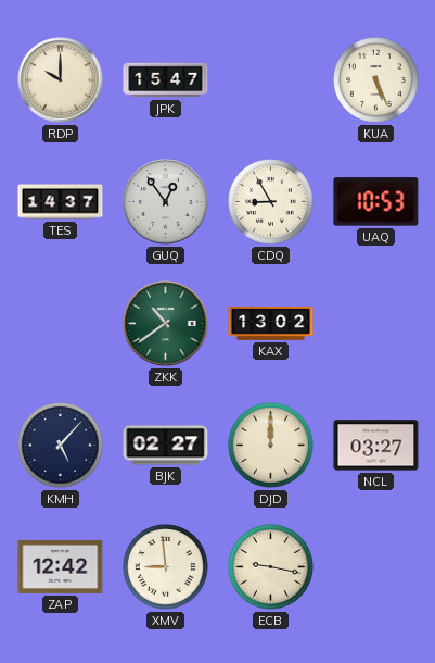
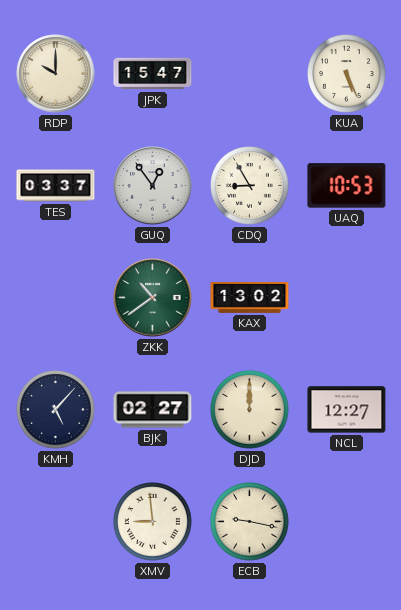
TES: 14:37 -> 03:37 (56, 186)
NCL: 03:27 -> 12:27 (347, 410)
ZAP: 12:42 -> none (61, 566)
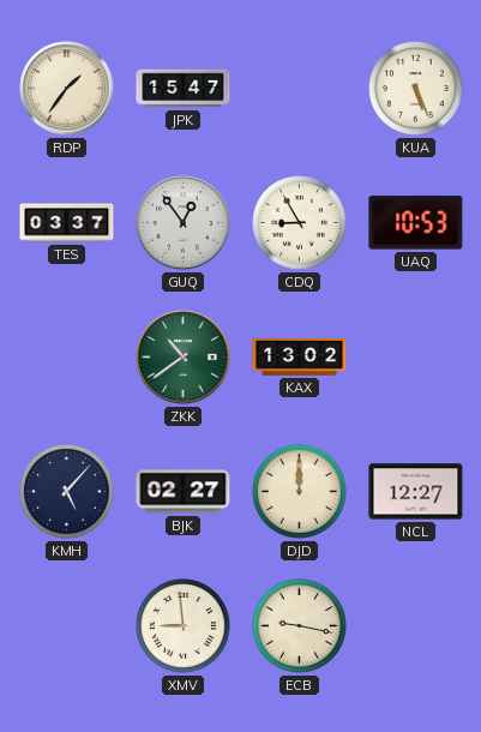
RDP: 10:00 -> 1:36 (67, 89)
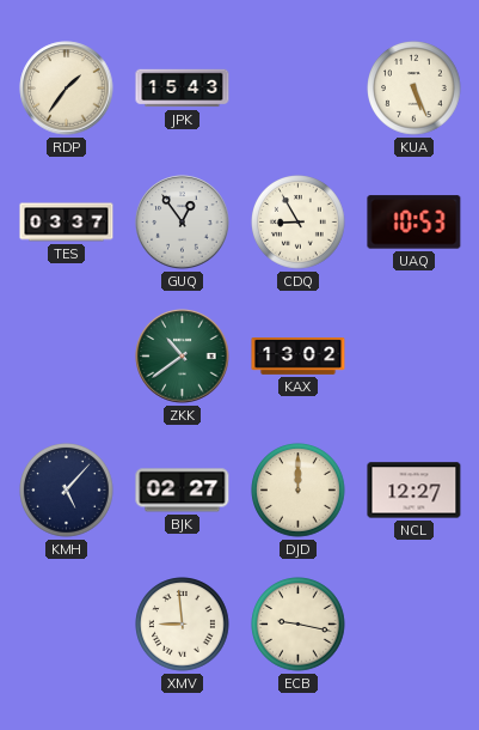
JPK: 15:47 -> 15:43 (183, 89)
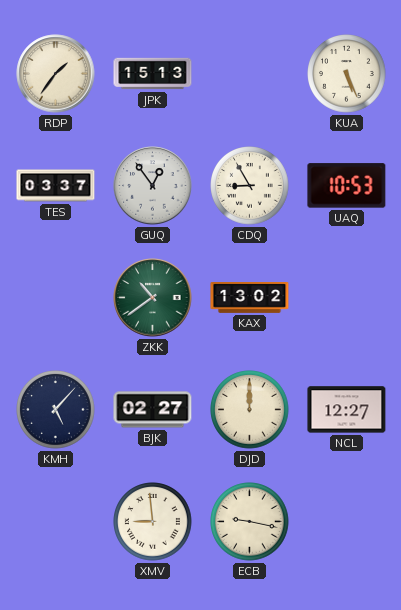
JPK: 15:43 -> 15:13 (153, 74)
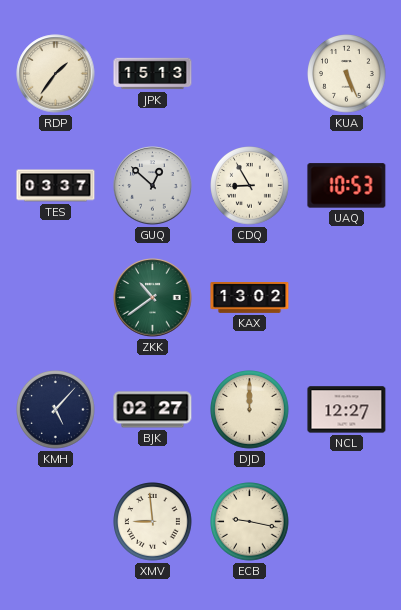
GUQ: 12:54 -> 12:52 (153, 186)
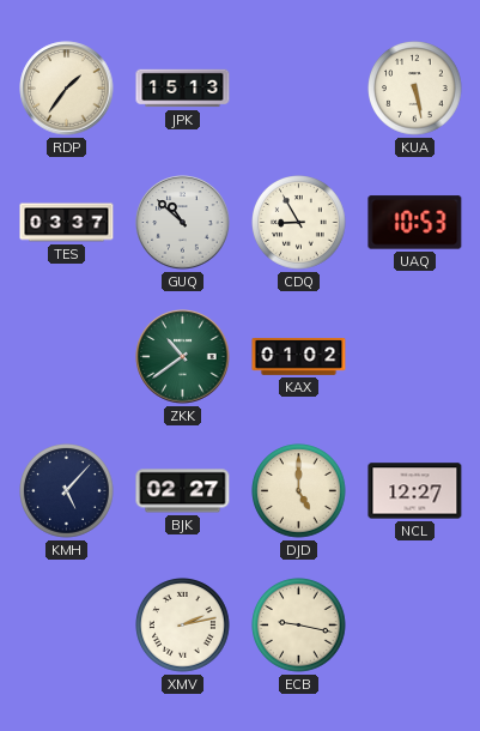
KUA: 5:26 -> 5:28 (415, 89)
GUQ: 12:52 -> 10:52 (183, 223)
KAX: 13:02 -> 01:02 (299, 357)
DJD: 12:00 -> 5:00 (299, 491)
XMV: 8:59 -> 2:13 (183, 626)
